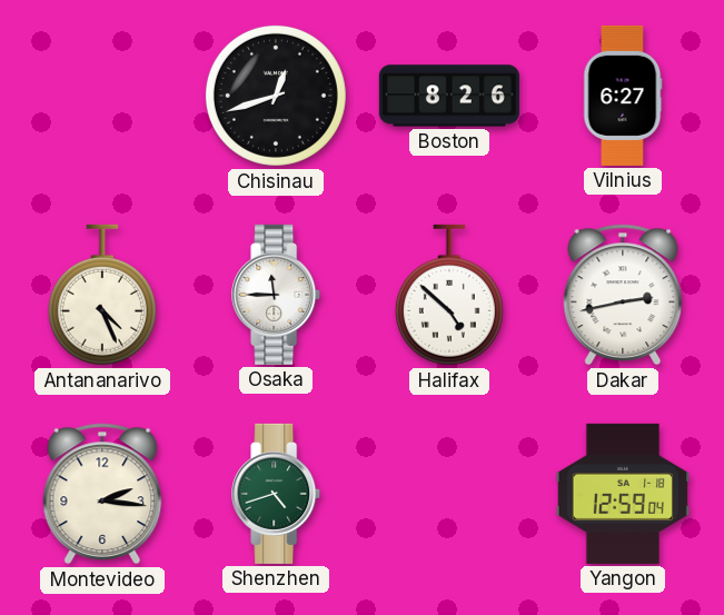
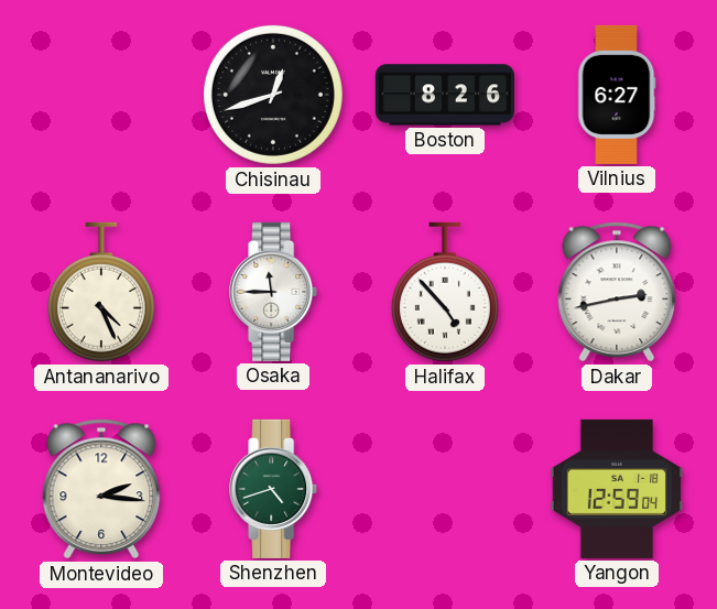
Halifax: 4:52 -> 4:53 (445, 292)
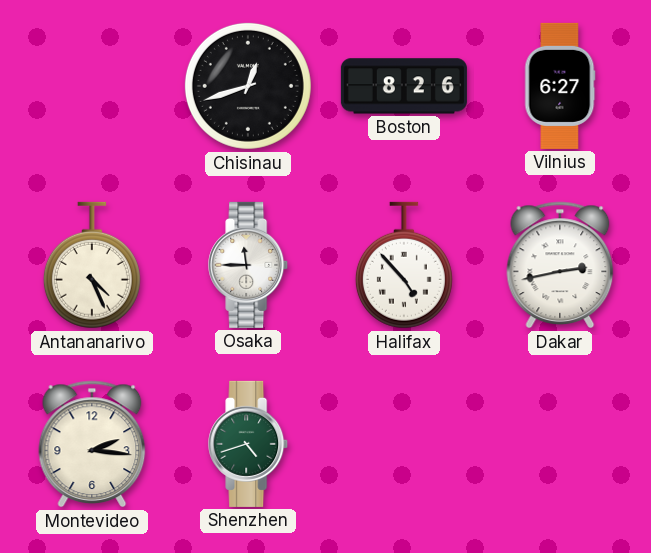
Yangon: 12:59 -> none (616, 489)
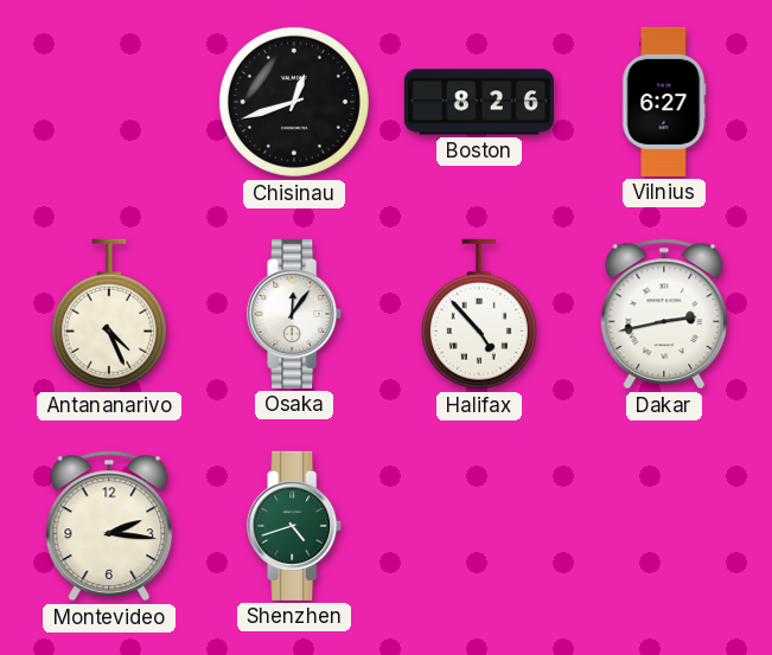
Osaka: 11:45 -> 12:06 (295, 314)
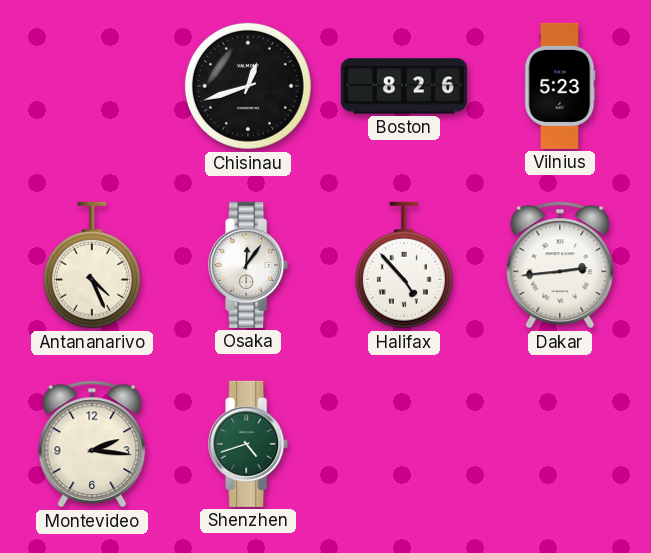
Vilnius: 6:27 -> 5:23 (560, 86)
Dakar: 2:43 -> 2:44 (560, 265)
